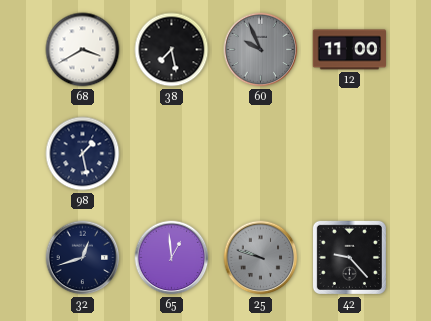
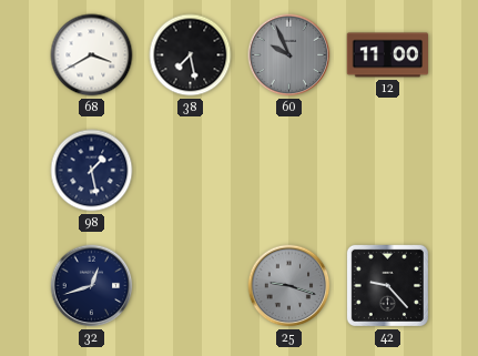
65: 12:59 -> none (172, 258)
25: 9:48 -> 9:18 (289, 286)
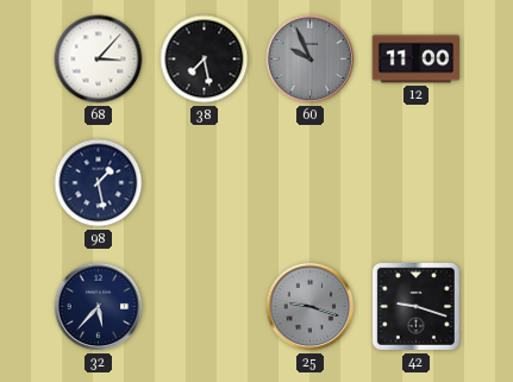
68: 3:40 -> 3:07 (99, 60)
32: 12:42 -> 5:37 (99, 307)
42: 9:23 -> 9:18 (415, 306)
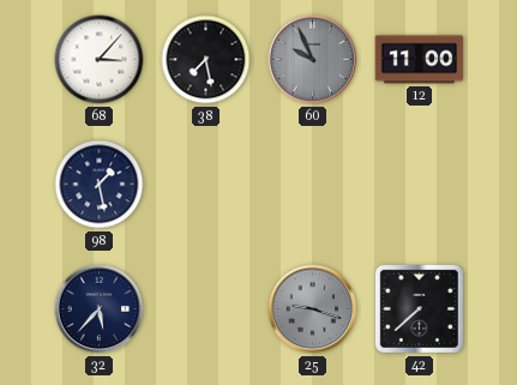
42: 9:18 -> 7:38 (419, 308)
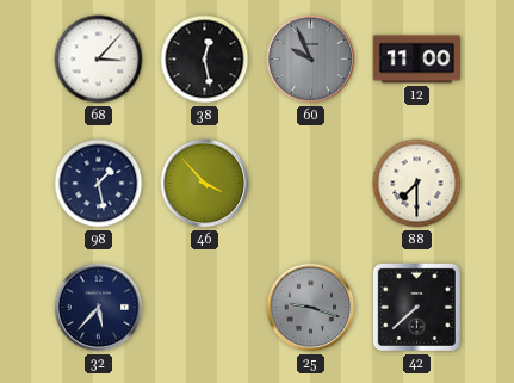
38: 7:28 -> 12:28 (205, 60)
46: none -> 3:53 (205, 184)
88: none -> 7:30 (417, 184)
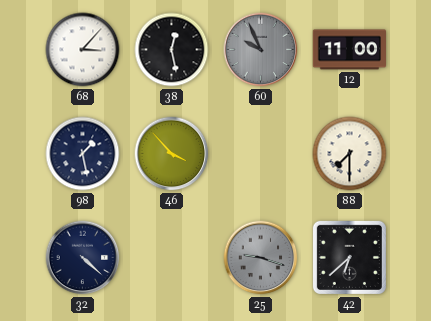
32: 5:37 -> 4:22 (83, 258)
42: 7:38 -> 6:38 (349, 257)
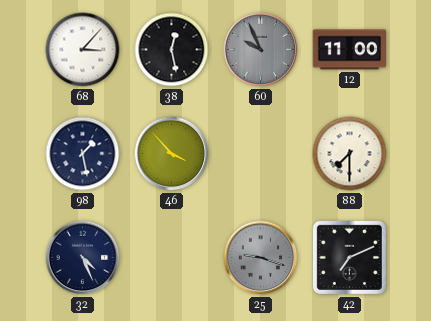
32: 4:22 -> 4:26 (83, 258)
42: 6:38 -> 7:11 (349, 257)
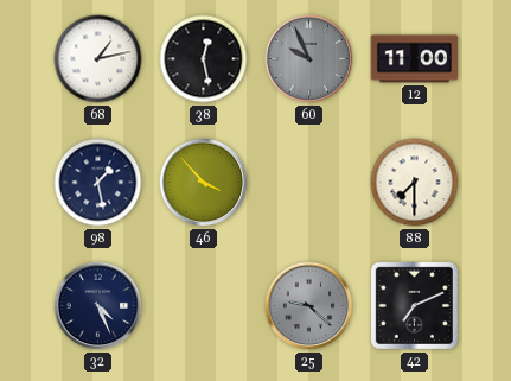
68: 3:07 -> 1:13 (98, 59)
25: 9:18 -> 9:22 (309, 306)
